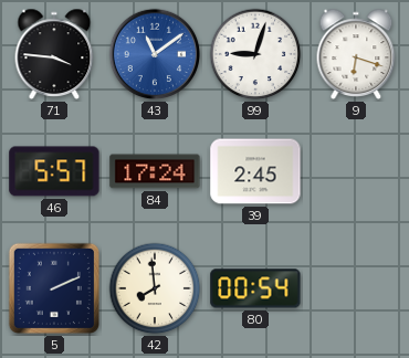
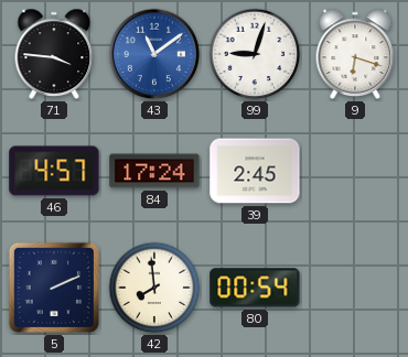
46: 5:57 -> 4:57 (54, 171)
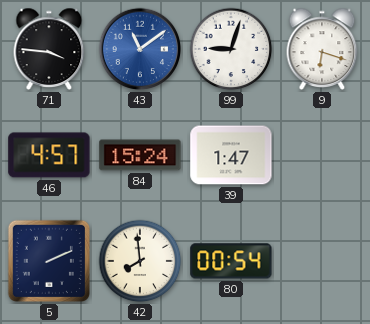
84: 17:24 -> 15:24 (140, 155)
39: 2:45 -> 1:47 (231, 155)
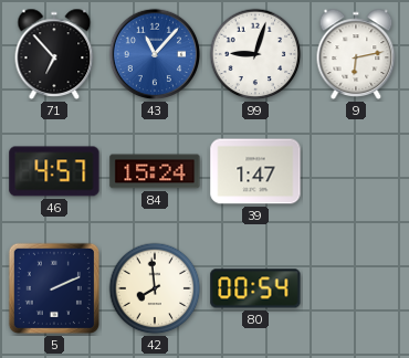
71: 3:46 -> 6:53 (54, 54)
43: 11:09 -> 11:07 (155, 54)
9: 6:18 -> 6:13 (356, 54)
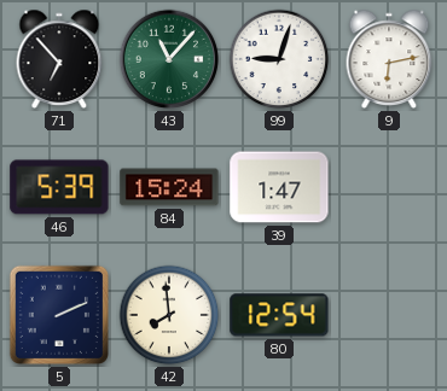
43 dial: blue -> green (169, 59)
46: 4:57 -> 5:39 (59, 187)
80: 00:54 -> 12:54 (279, 315)
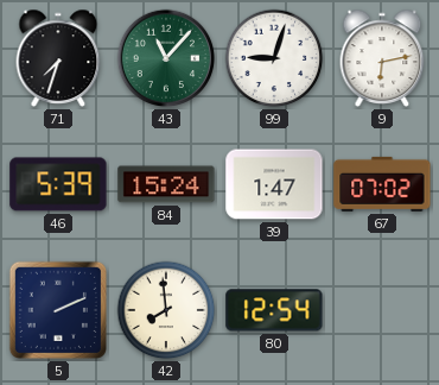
71: 6:53 -> 7:33 (58, 58)
67: none -> 07:02 (382, 184)
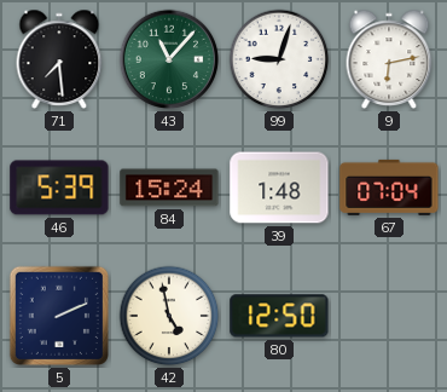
71: 7:33 -> 7:29 (59, 59)
39: 1:47 -> 1:48 (279, 188)
67: 07:02 -> 07:04 (389, 188)
42: 7:59 -> 4:58 (169, 316)
80: 12:54 -> 12:50 (279, 316)
